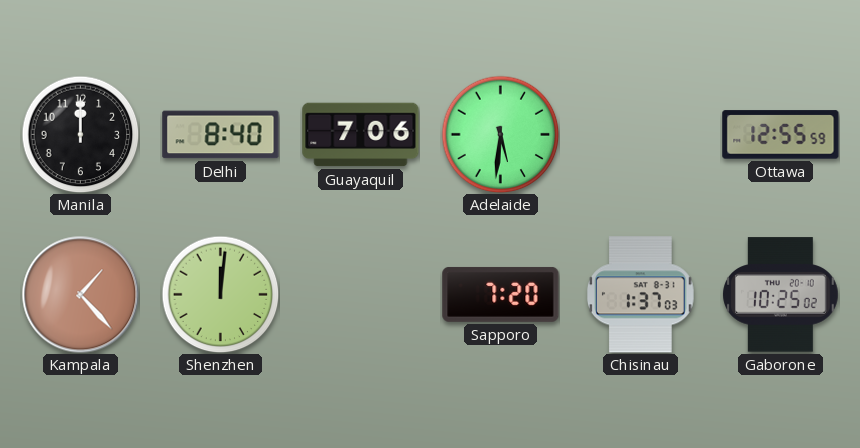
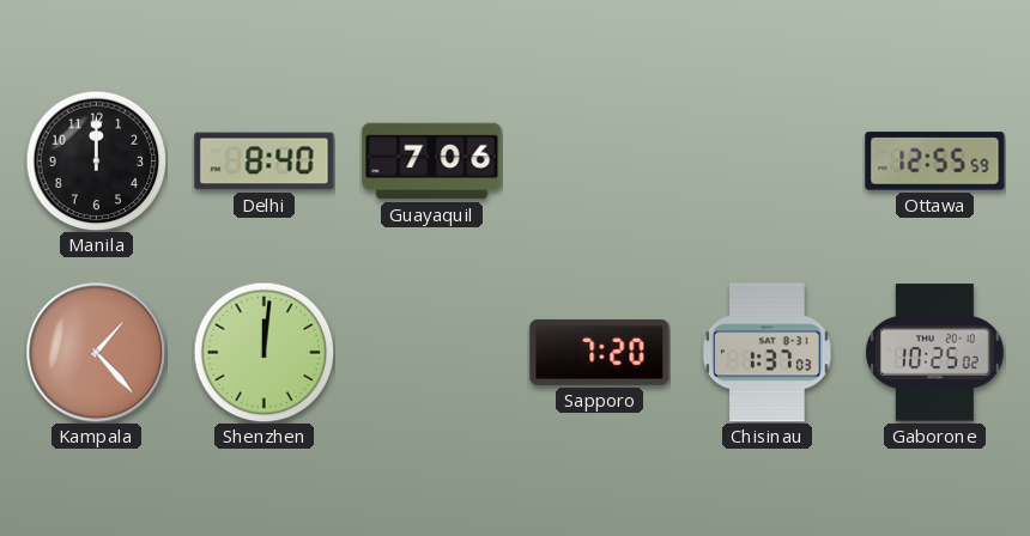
Adelaide: 5:31 -> none (500, 134)
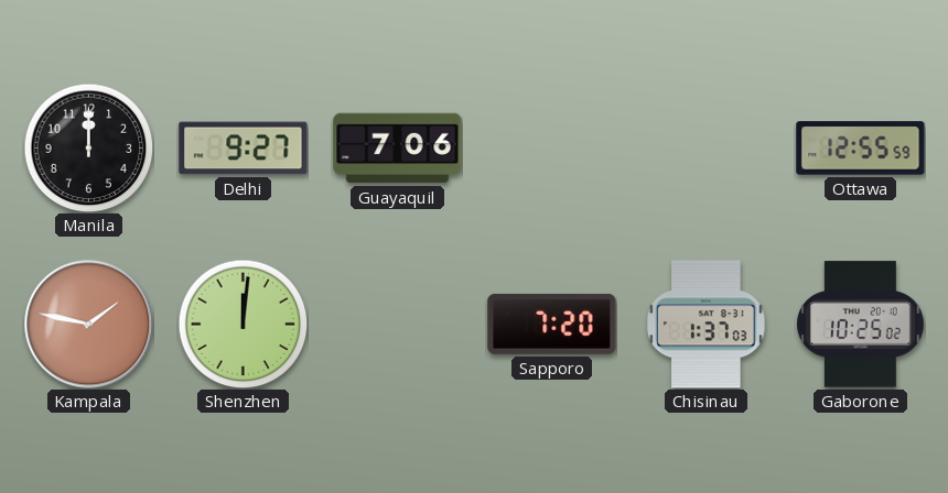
Delhi: 8:40 -> 9:27 (244, 149)
Kampala: 1:23 -> 1:47 (88, 324)
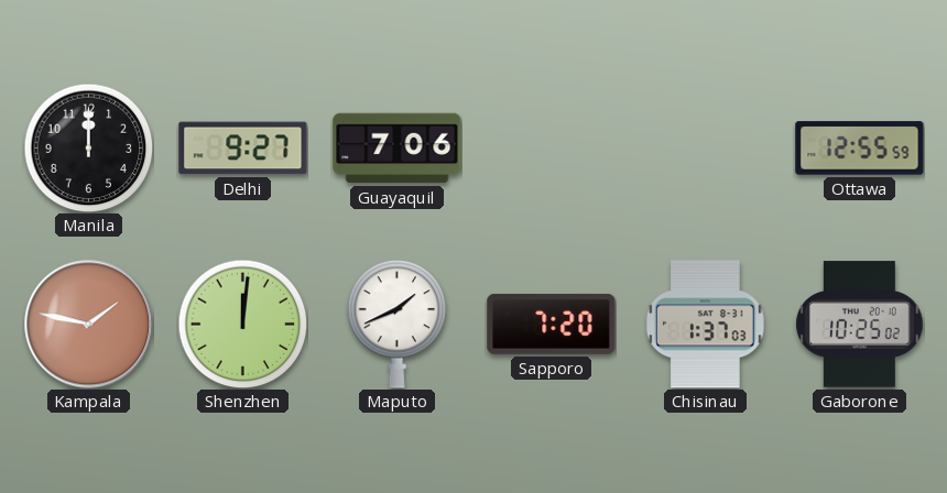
Maputo: none -> 1:41 (398, 325)
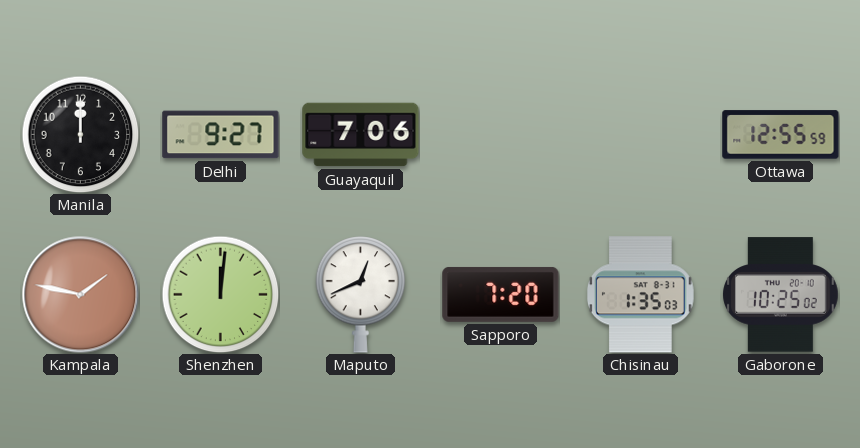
Maputo: 1:41 -> 12:41 (361, 295)
Chisinau: 1:37 -> 1:35 (640, 295)
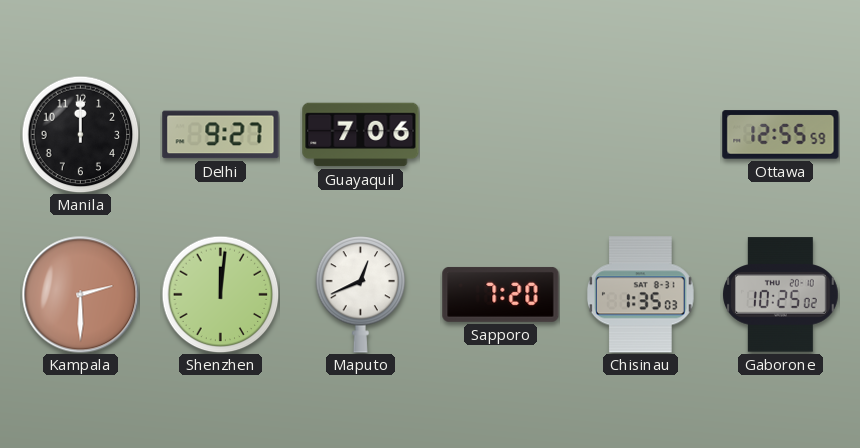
Kampala: 1:47 -> 2:30 (80, 294)
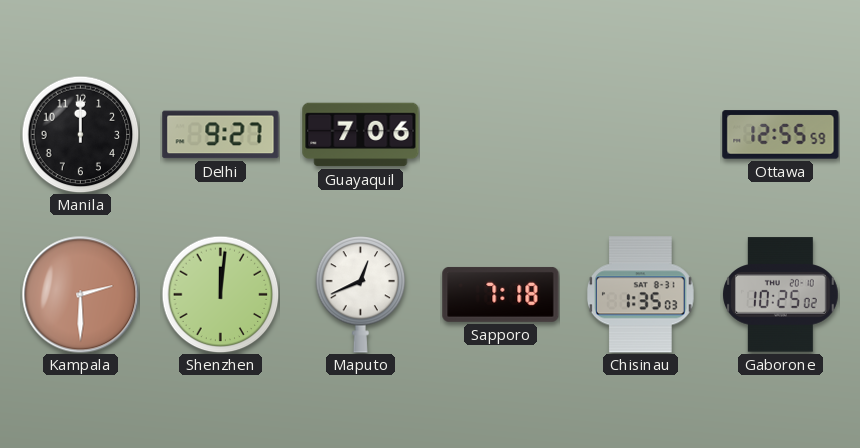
Sapporo: 7:20 -> 7:18 (501, 294)
